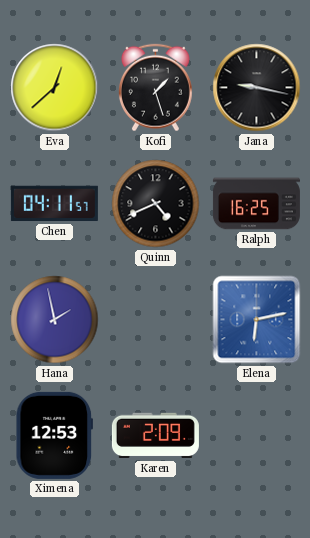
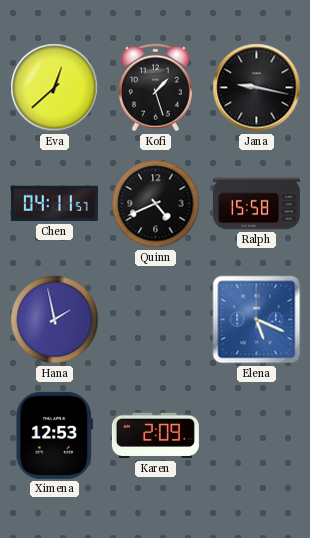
Ralph: 16:25 -> 15:58 (256, 204)
Elena: 6:13 -> 5:19 (257, 320)
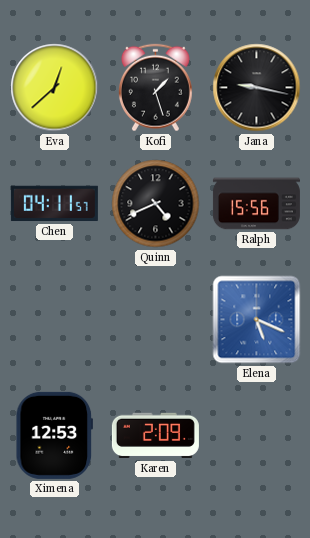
Ralph: 15:58 -> 15:56 (256, 204)
Hana: 1:58 -> none (55, 320)
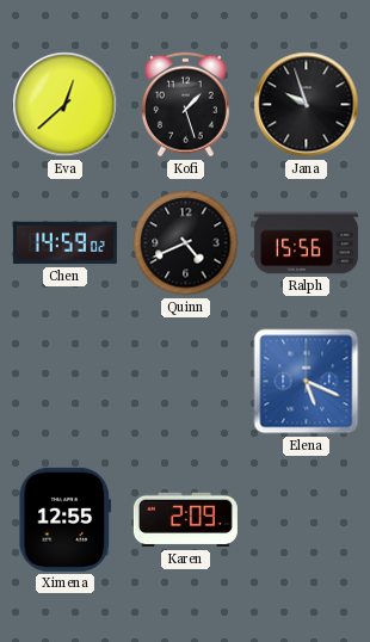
Jana: 9:17 -> 9:57 (307, 105)
Chen: 04:11 -> 14:59 (64, 243)
Ximena: 12:53 -> 12:55 (64, 519)
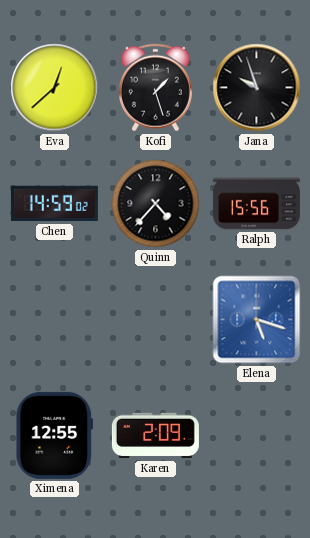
Quinn: 4:41 -> 4:37 (156, 204)
Elena: 5:19 -> 5:18 (257, 320)
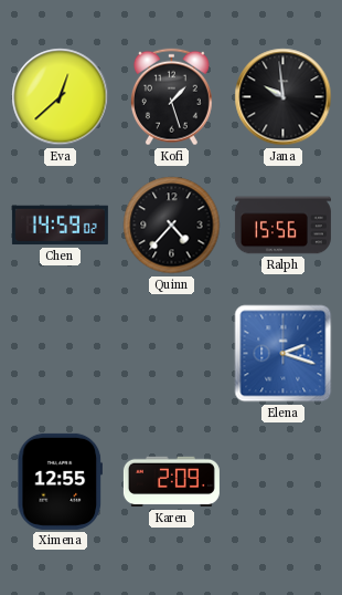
Jana: 9:57 -> 9:59 (284, 97)
Elena: 5:18 -> 2:18 (284, 354)
